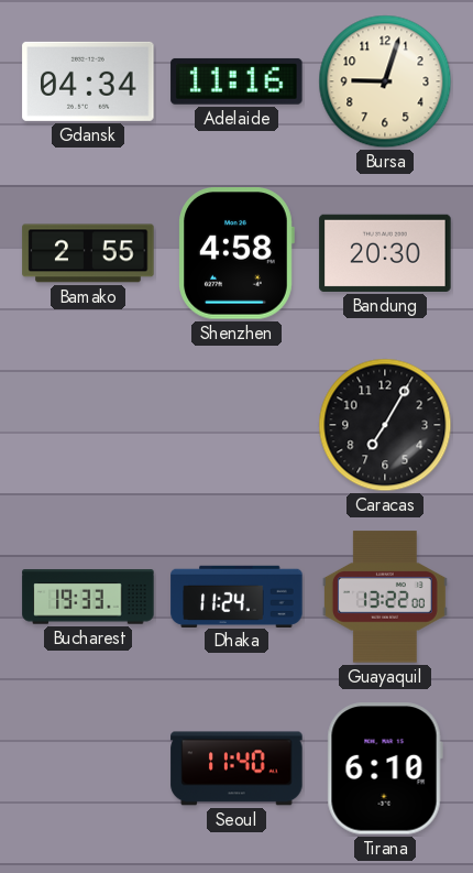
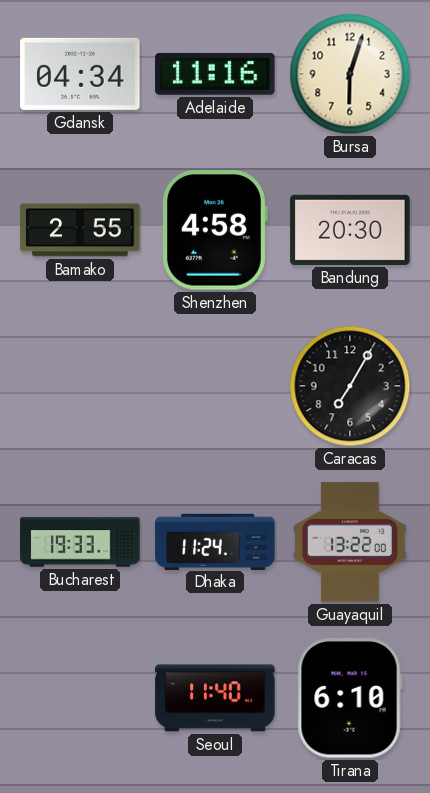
Bursa: 9:03 -> 6:03 (350, 74)
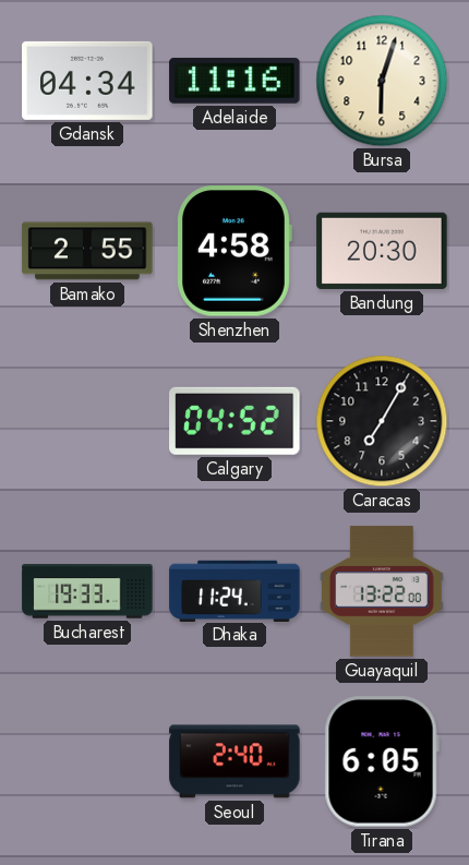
Calgary: none -> 04:52 (234, 421)
Seoul: 11:40 -> 2:40 (234, 761)
Tirana: 6:10 -> 6:05 (382, 761)
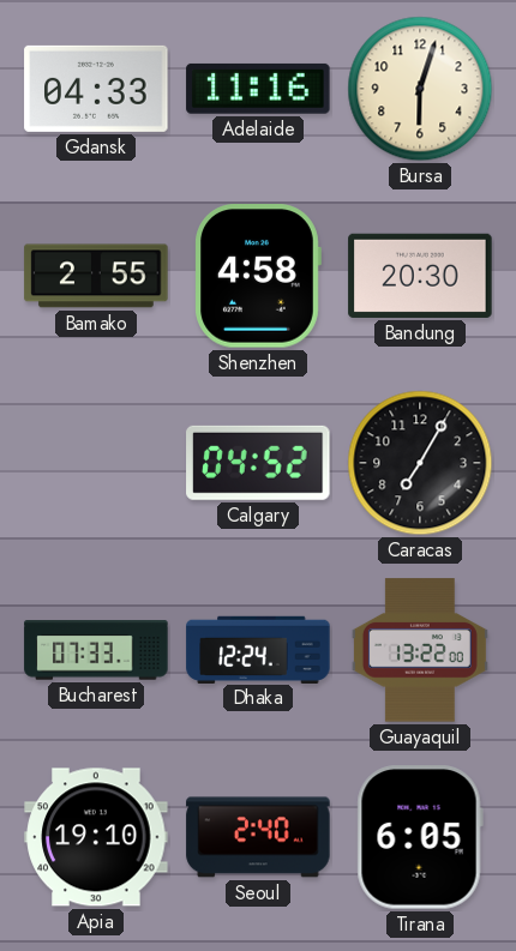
Gdansk: 04:34 -> 04:33 (96, 89)
Bucharest: 19:33 -> 07:33 (96, 650)
Dhaka: 11:24 -> 12:24 (258, 649)
Apia: none -> 19:10 (96, 837)
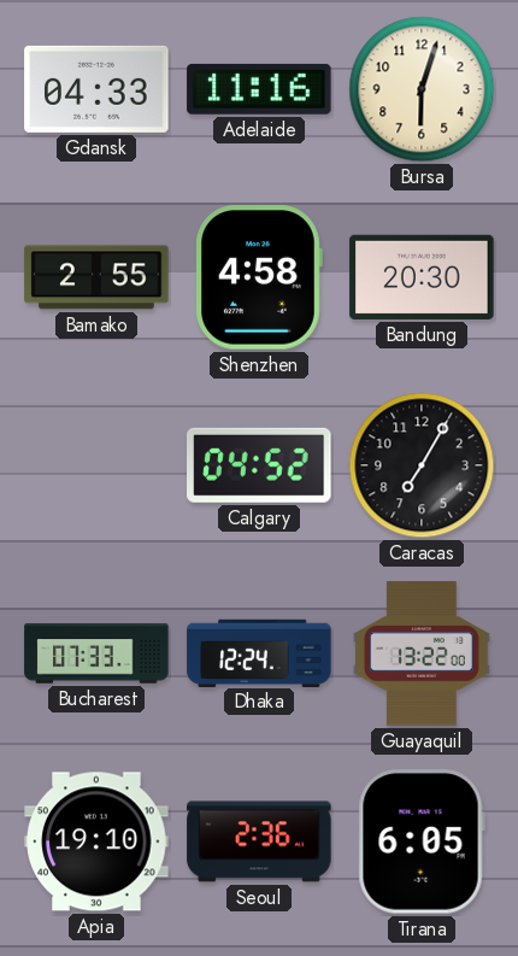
Seoul: 2:40 -> 2:36 (259, 841)
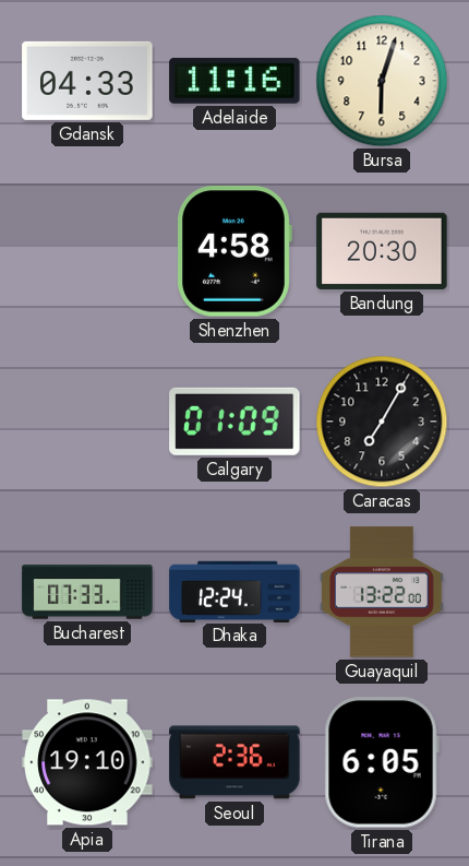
Bamako: 2:55 -> none (96, 277)
Calgary: 04:52 -> 01:09 (234, 422)
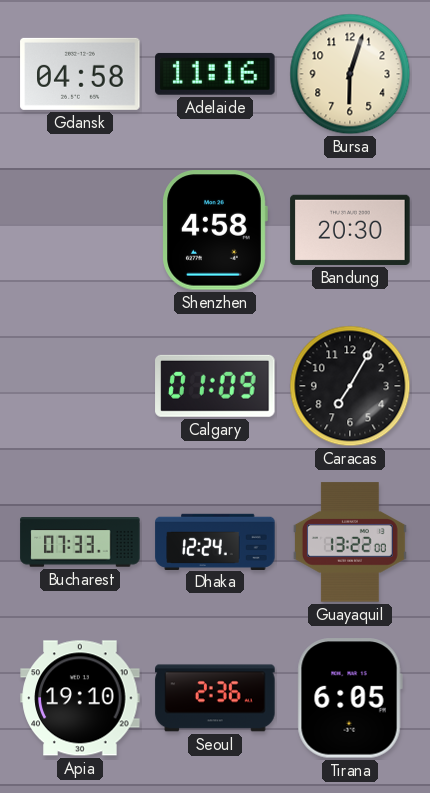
Gdansk: 04:33 -> 04:58 (80, 74)
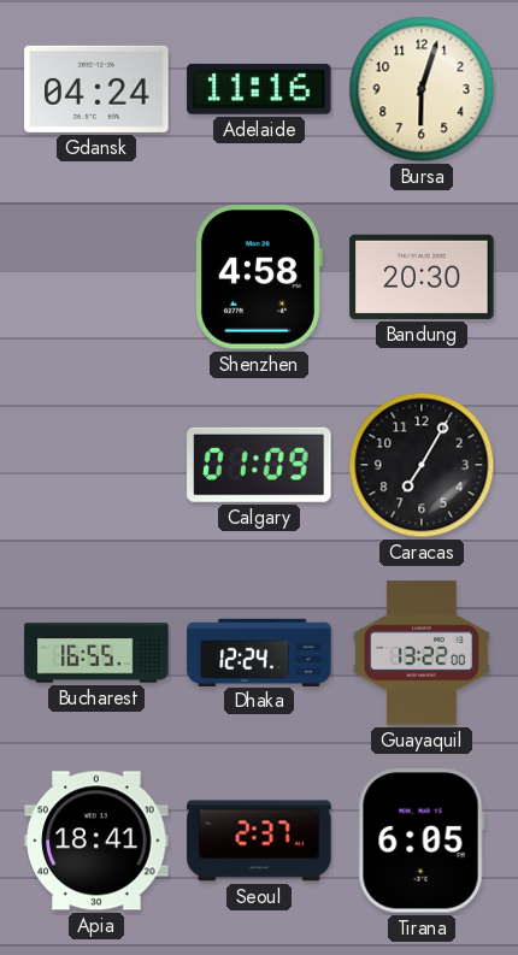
Gdansk: 04:58 -> 04:24 (96, 89)
Bucharest: 07:33 -> 16:55 (96, 653)
Apia: 19:10 -> 18:41 (96, 841)
Seoul: 2:36 -> 2:37 (259, 841)
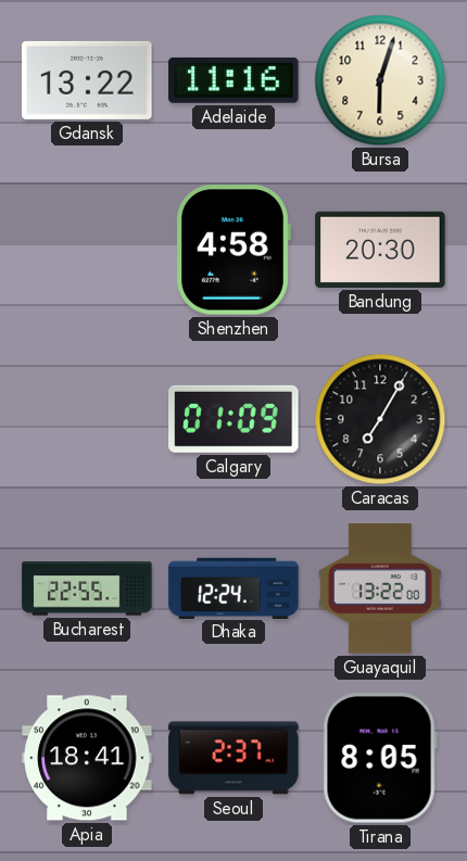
Gdansk: 04:24 -> 13:22 (87, 80)
Bucharest: 16:55 -> 22:55 (87, 588)
Tirana: 6:05 -> 8:05 (380, 758)
